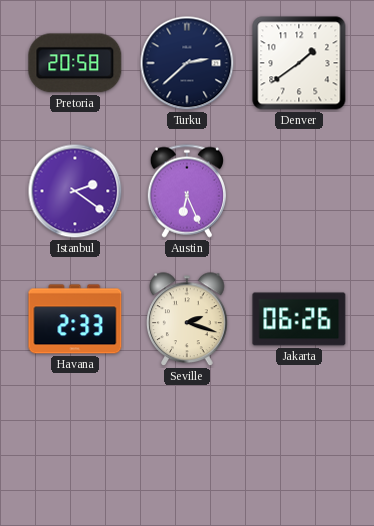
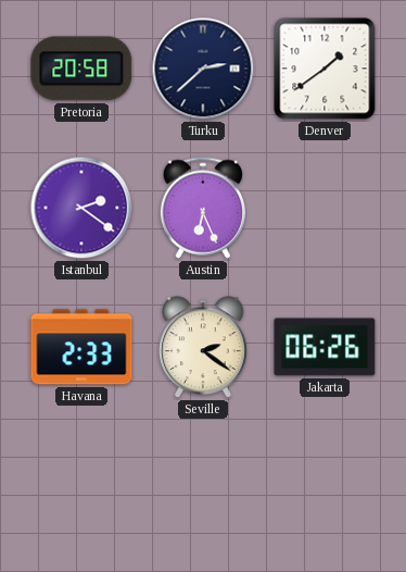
Seville: 2:18 -> 2:21 (203, 348)
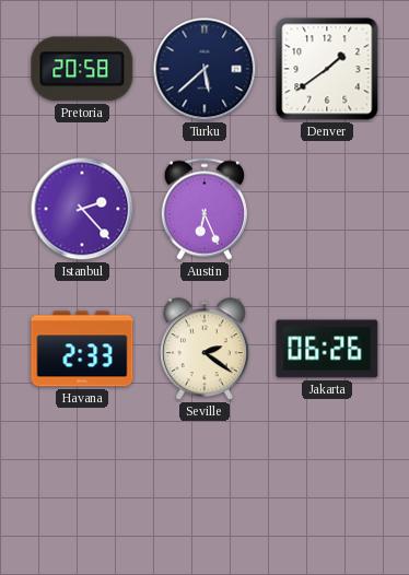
Turku: 2:38 -> 5:38 (204, 69)
Istanbul: 2:21 -> 2:23 (82, 209)
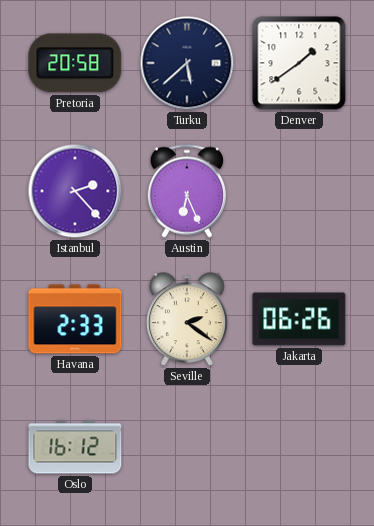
Oslo: none -> 16:12 (75, 447)
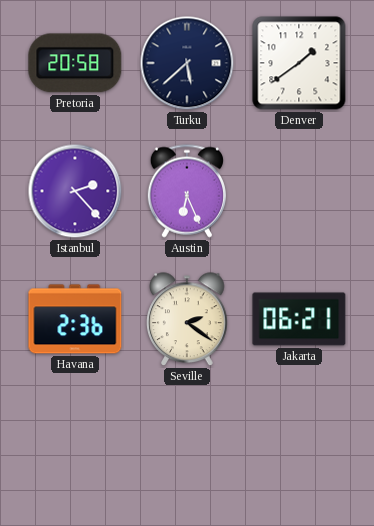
Havana: 2:33 -> 2:36 (75, 319)
Jakarta: 06:26 -> 06:21 (299, 319)
Oslo: 16:12 -> none (75, 447)
